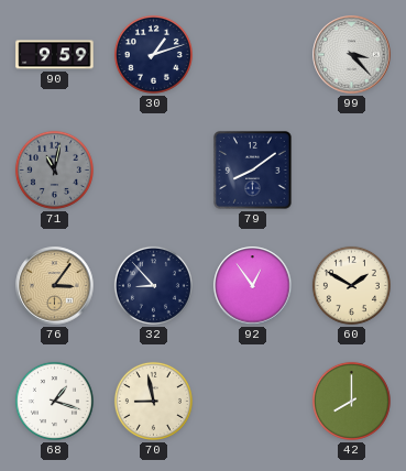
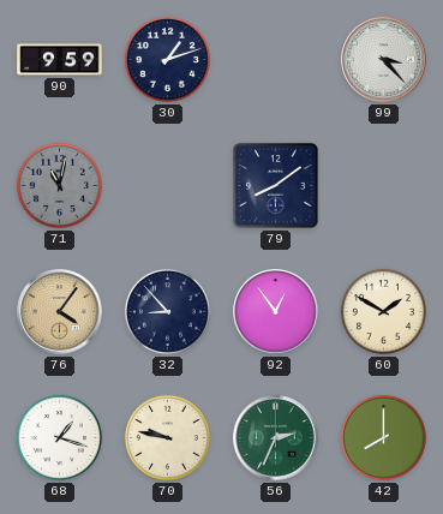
76: 3:06 -> 4:06 (60, 312)
70: 8:58 -> 9:47 (167, 437)
56: none -> 2:34 (276, 438)
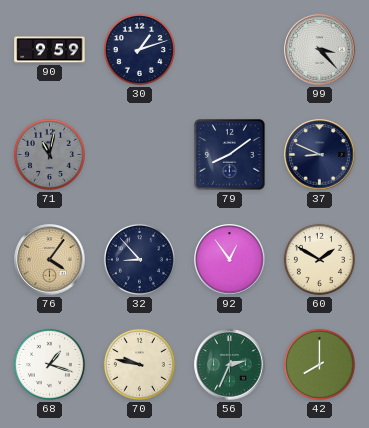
37: none -> 8:49 (320, 155)
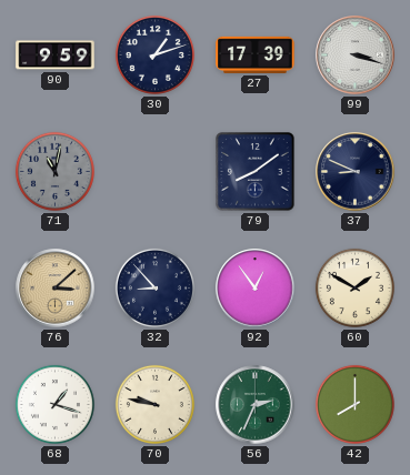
27: none -> 17:39 (256, 54)
99: 3:23 -> 3:18 (356, 55)
76: 4:06 -> 3:08 (56, 289)
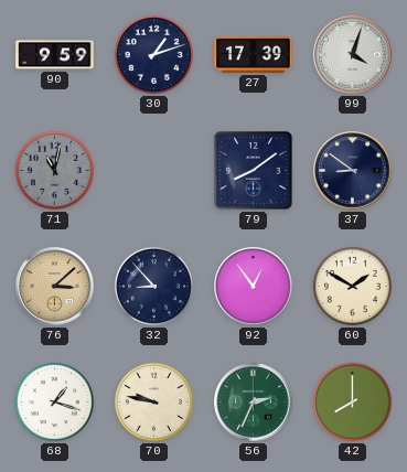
99: 3:18 -> 4:03 (353, 55)
37: 8:49 -> 8:51 (353, 171)
